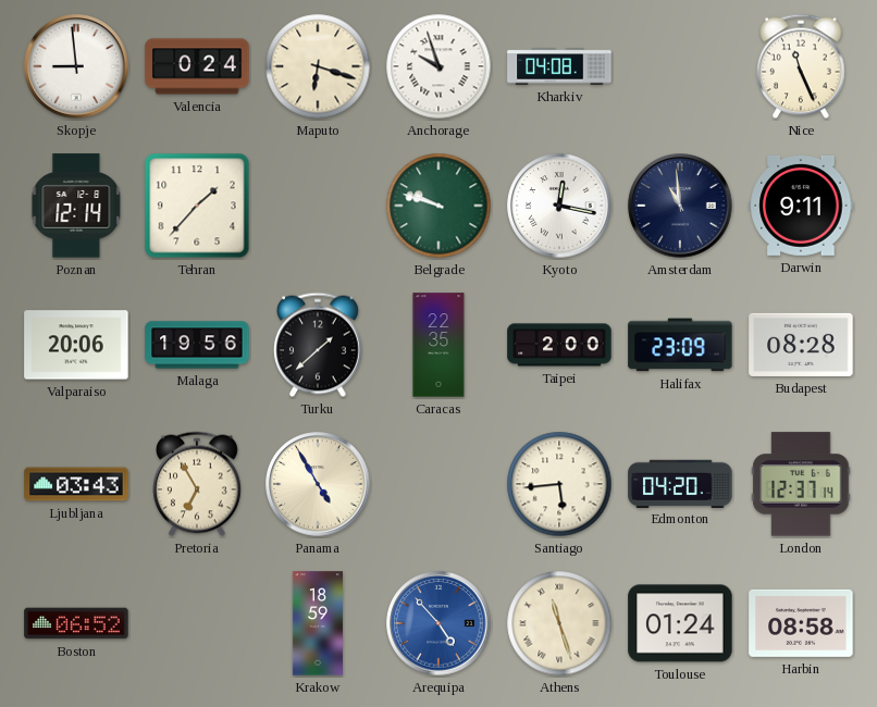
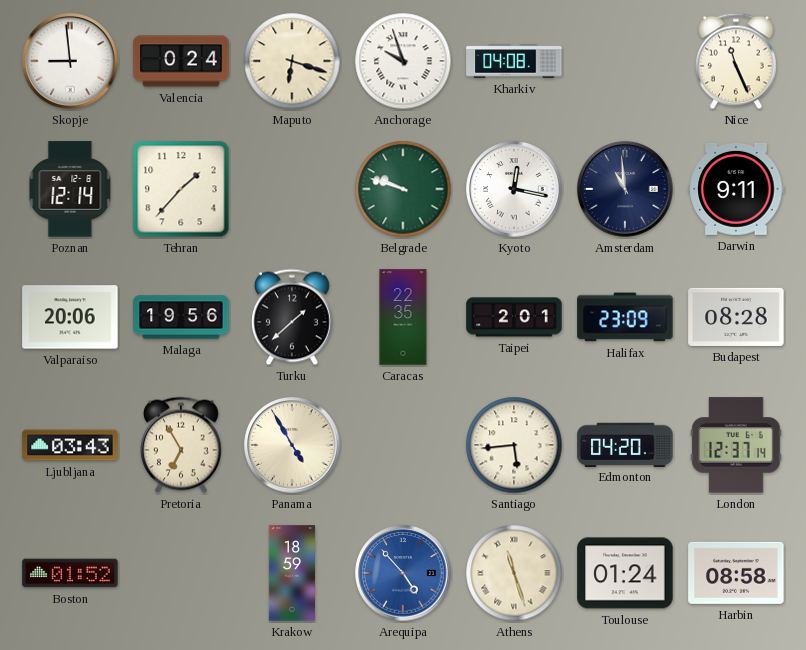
Taipei: 2:00 -> 2:01 (514, 317)
Boston: 06:52 -> 01:52 (70, 573)
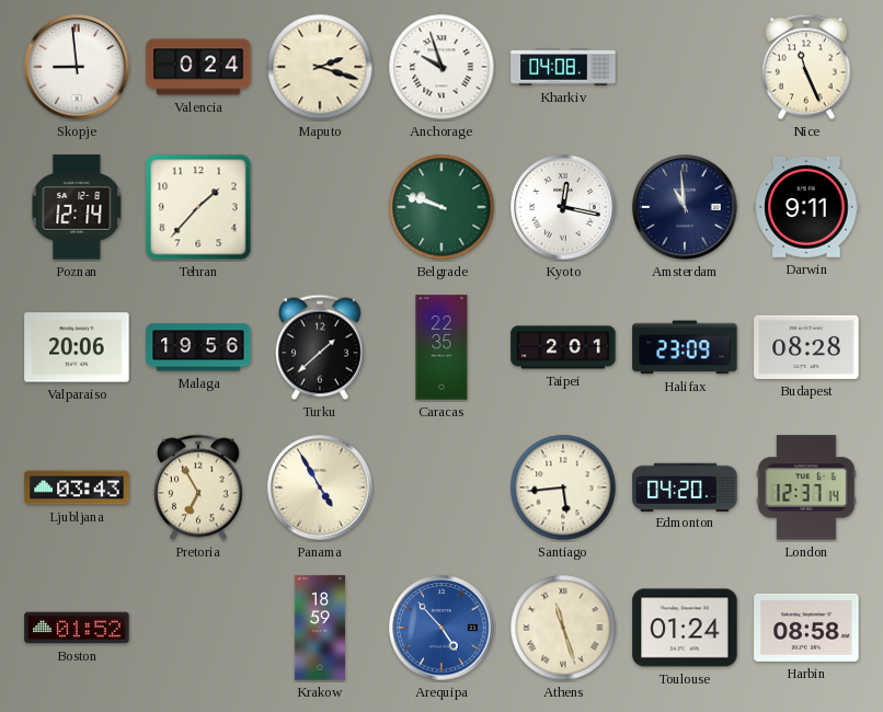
Maputo: 6:18 -> 2:18 (320, 67)
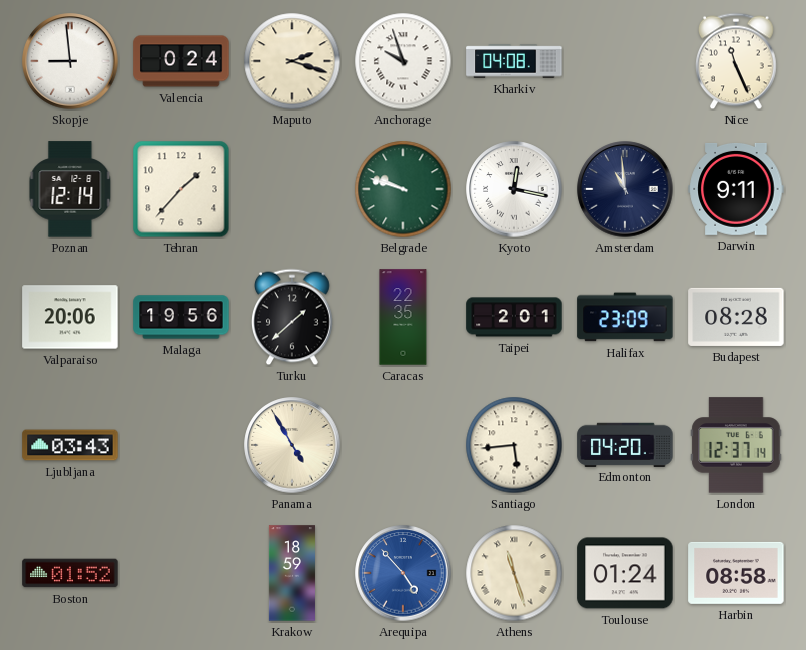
Pretoria: 6:55 -> none (199, 487)
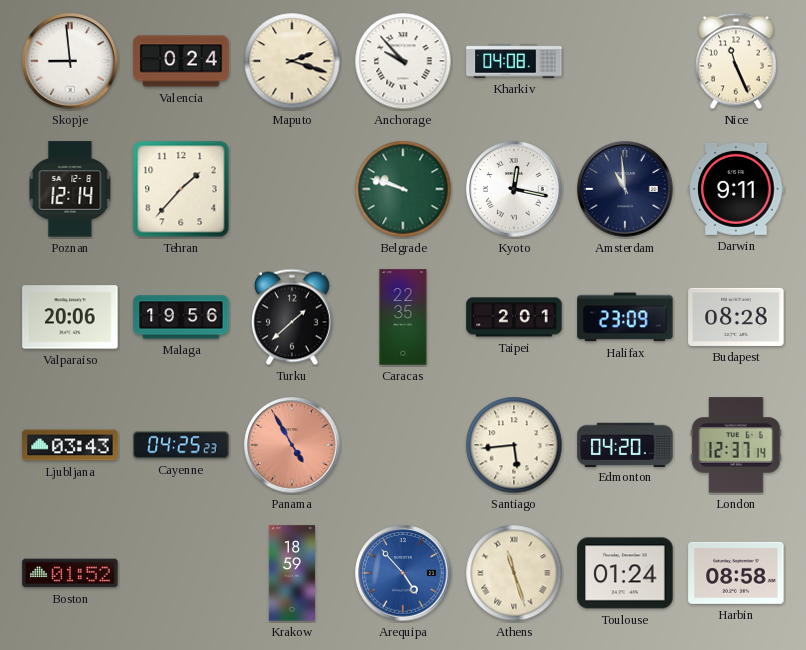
Anchorage: 9:57 -> 9:53 (403, 61)
Cayenne: none -> 04:25 (181, 445)
Panama dial: cream -> salmon (292, 445)
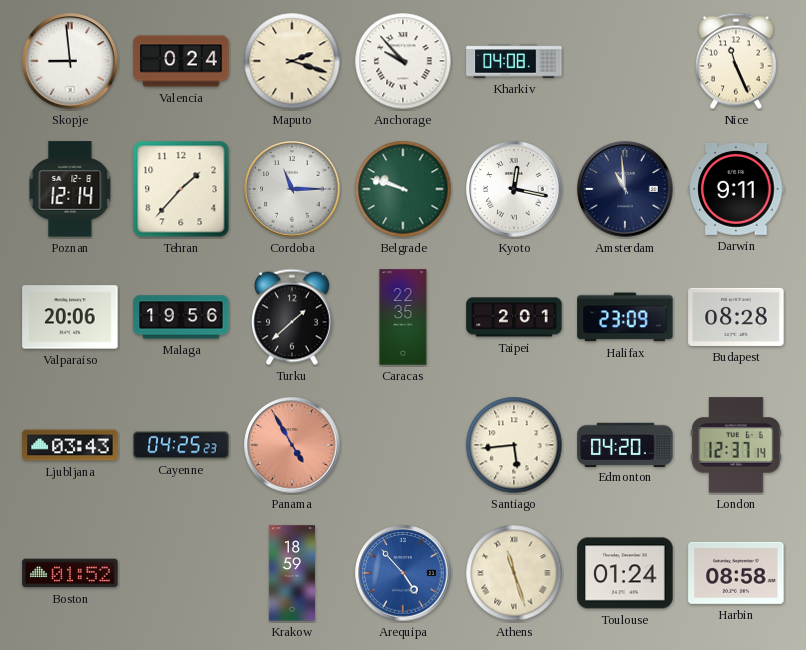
Cordoba: none -> 11:15 (292, 189)
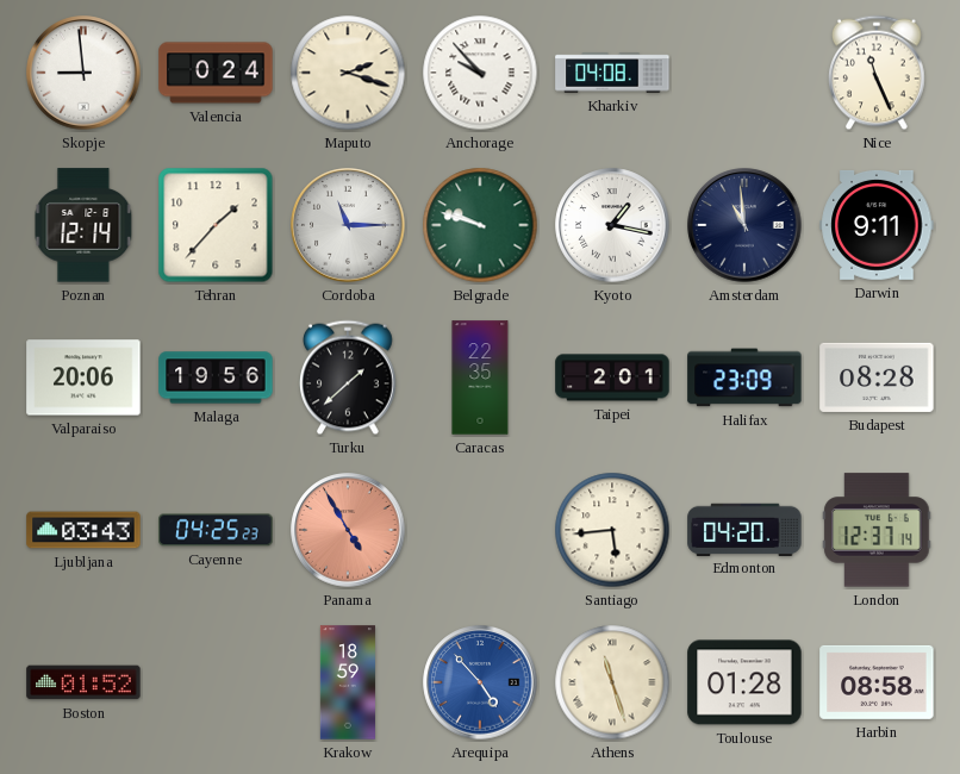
Kyoto: 12:17 -> 1:17 (612, 225)
Toulouse: 01:24 -> 01:28 (744, 682)
